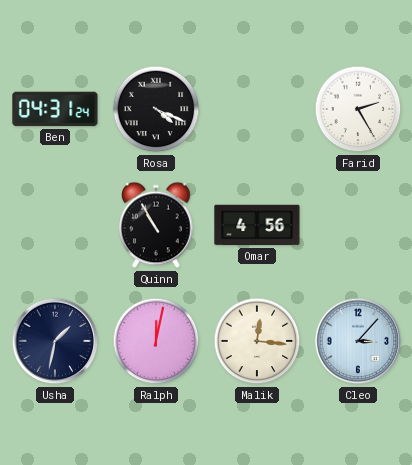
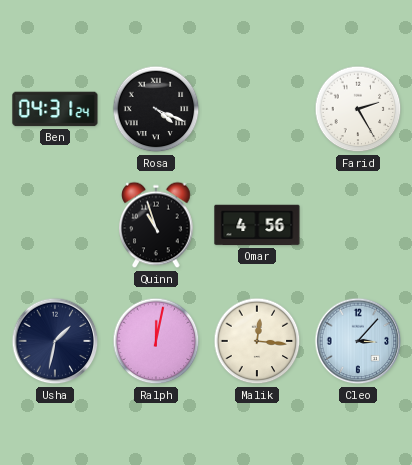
Quinn: 10:55 -> 10:57 (156, 225)
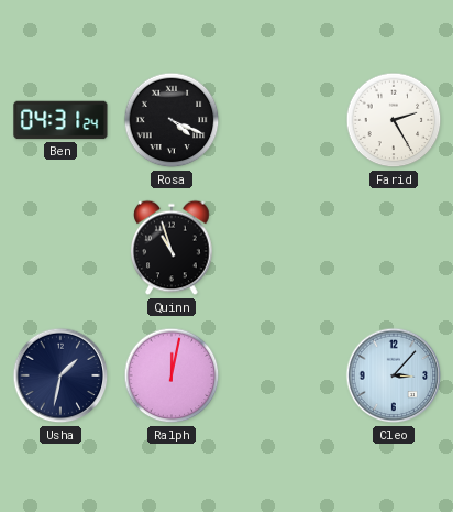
Omar: 4:56 -> none (257, 225)
Malik: 12:16 -> none (257, 341)
